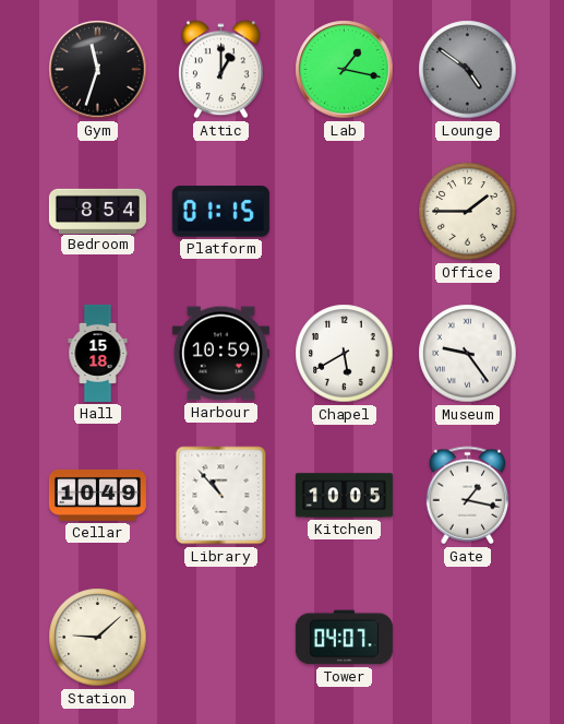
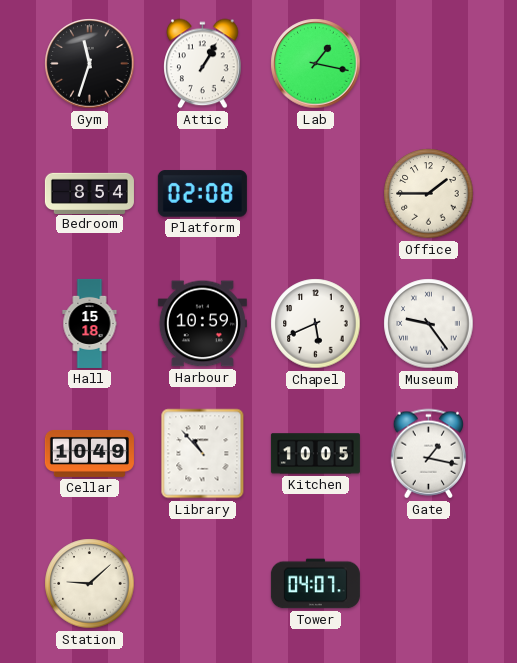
Attic: 1:00 -> 1:05 (203, 64)
Lounge: 4:51 -> none (468, 70)
Platform: 01:15 -> 02:08 (202, 194)
Chapel: 5:40 -> 5:41 (316, 324)
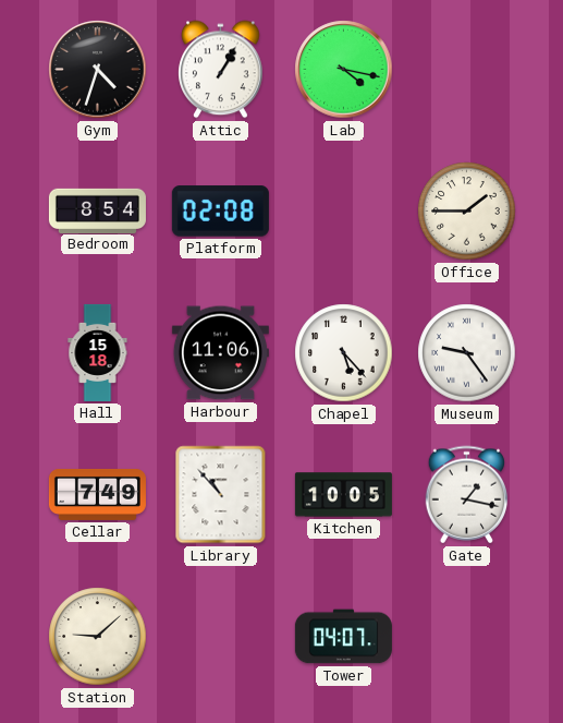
Gym: 11:33 -> 4:33 (98, 70)
Lab: 1:17 -> 4:17 (344, 70)
Harbour: 10:59 -> 11:06 (220, 353)
Chapel: 5:41 -> 5:23 (344, 353)
Cellar: 10:49 -> 7:49 (97, 494)
